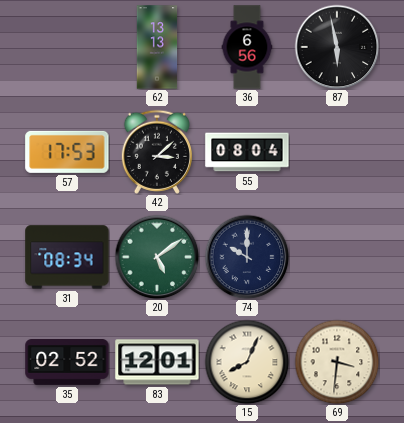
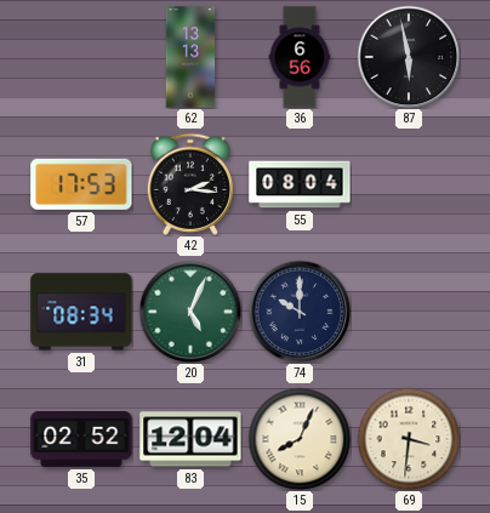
42: 3:08 -> 2:16 (190, 184)
20: 5:09 -> 5:04 (190, 312)
83: 12:01 -> 12:04 (190, 439)
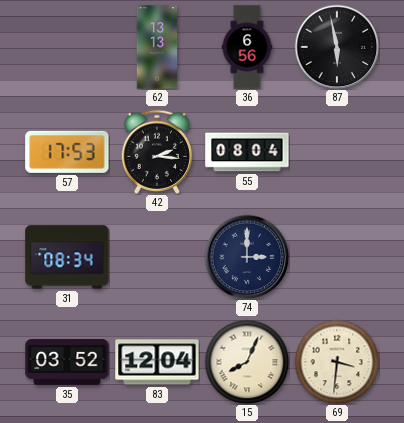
20: 5:04 -> none (190, 312)
74: 10:00 -> 3:00 (247, 257)
35: 02:52 -> 03:52 (67, 363)
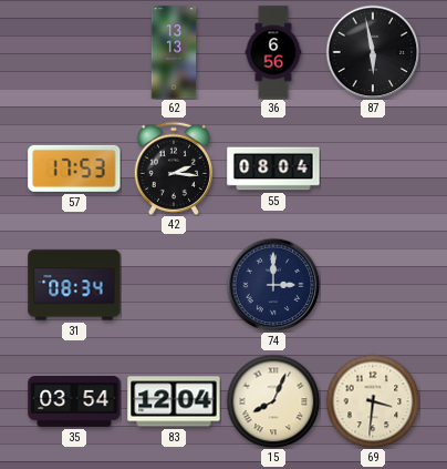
35: 03:52 -> 03:54 (74, 402)
